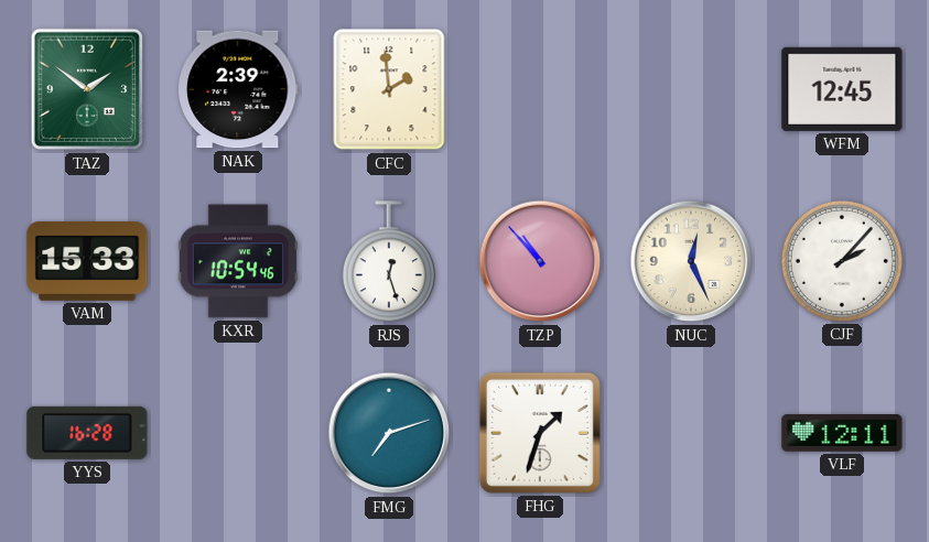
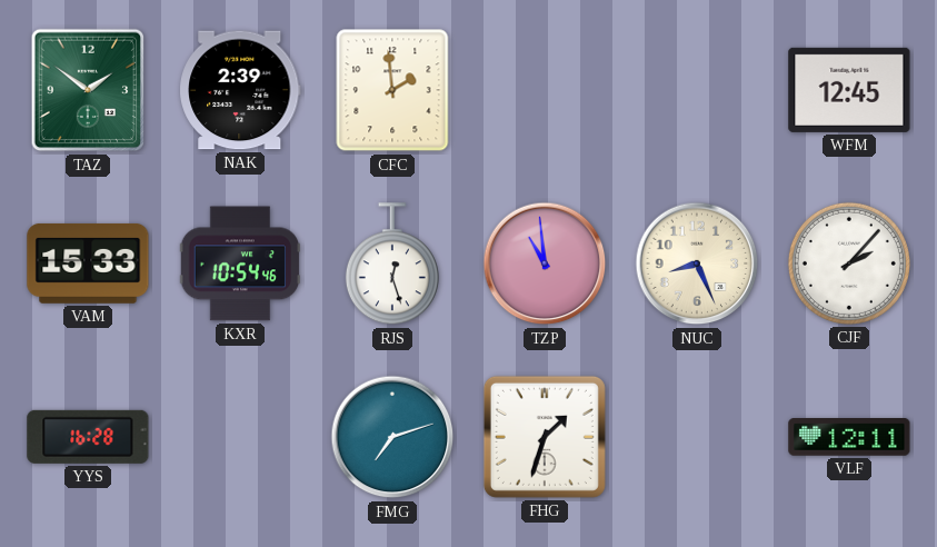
TZP: 10:53 -> 10:59 (545, 263)
NUC: 12:26 -> 8:26 (697, 263)
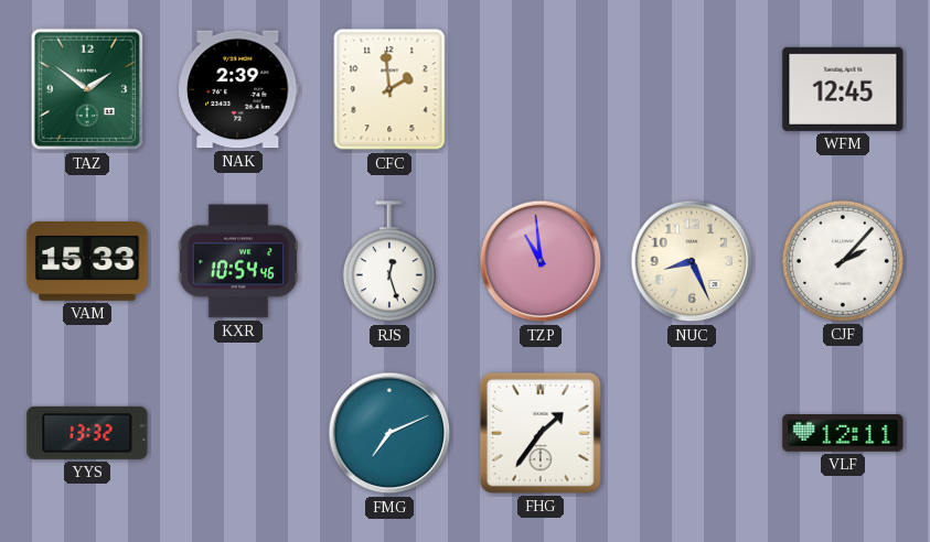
YYS: 16:28 -> 13:32 (87, 433)
FMG: 7:12 -> 7:11 (389, 433)
FHG: 1:33 -> 1:36 (541, 433)
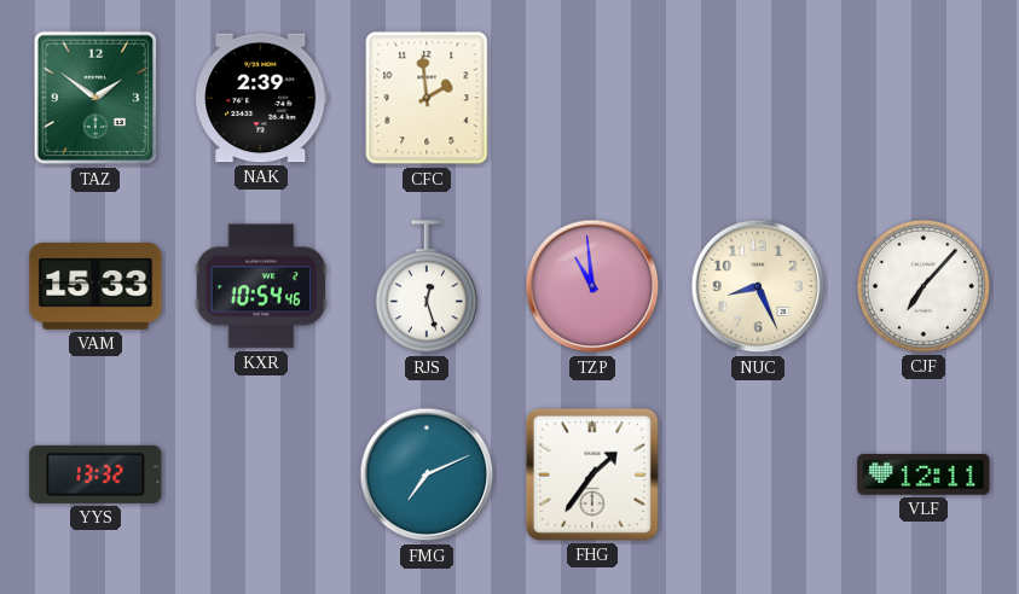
WFM: 12:45 -> none (843, 89)
CJF: 2:07 -> 7:07 (924, 286)
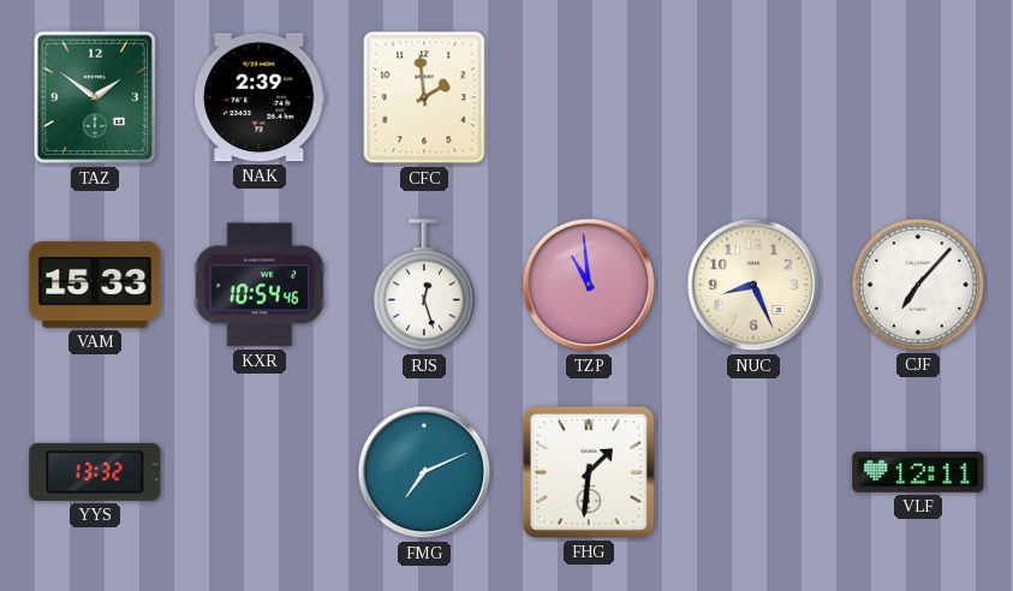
FHG: 1:36 -> 1:31 (589, 472)
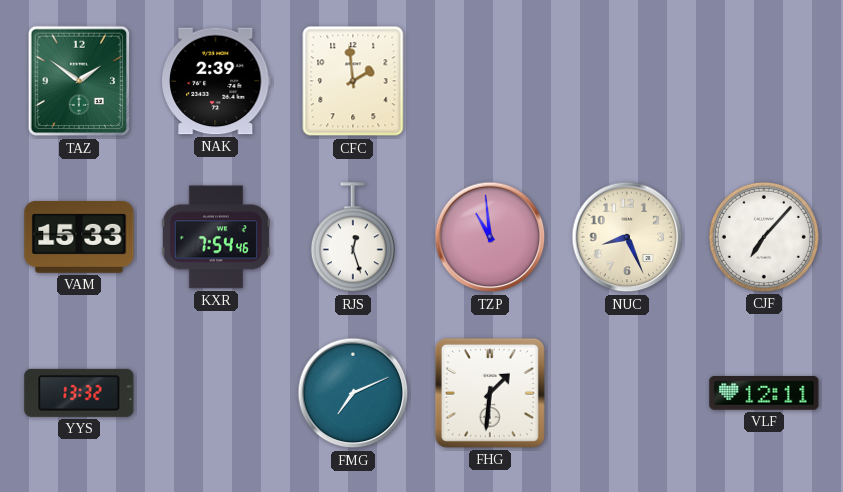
KXR: 10:54 -> 7:54 (215, 237)
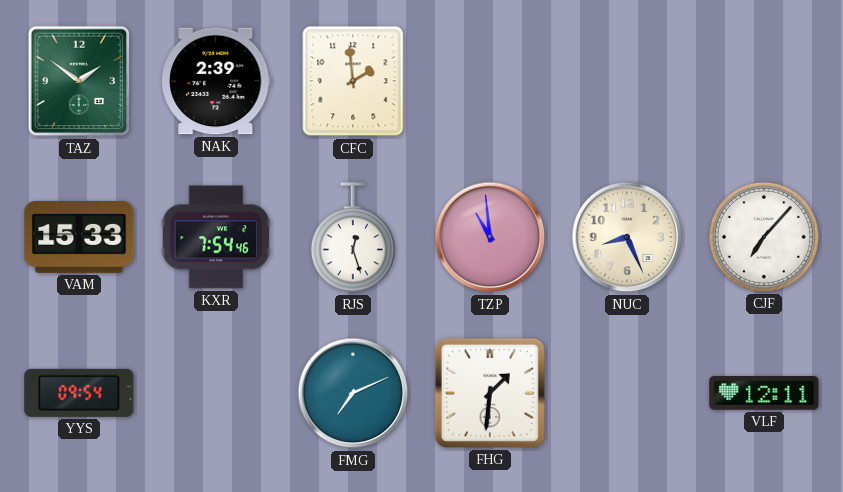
YYS: 13:32 -> 09:54 (79, 393)
